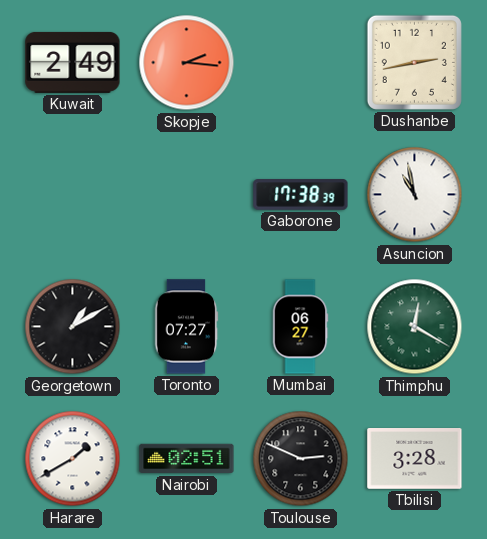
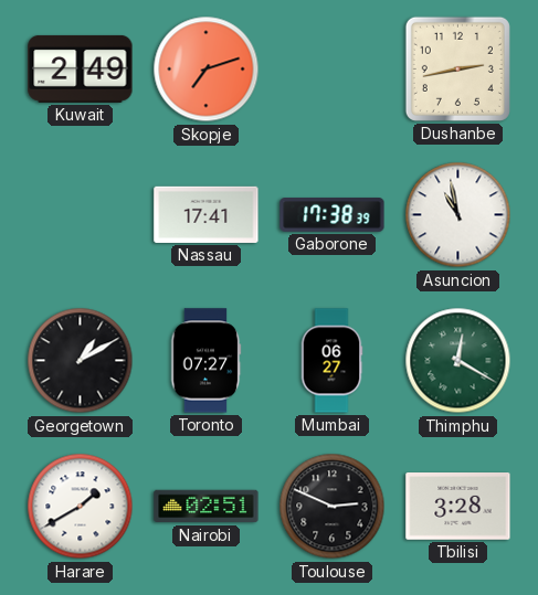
Skopje: 2:16 -> 7:12 (207, 70)
Nassau: none -> 17:41 (207, 214)
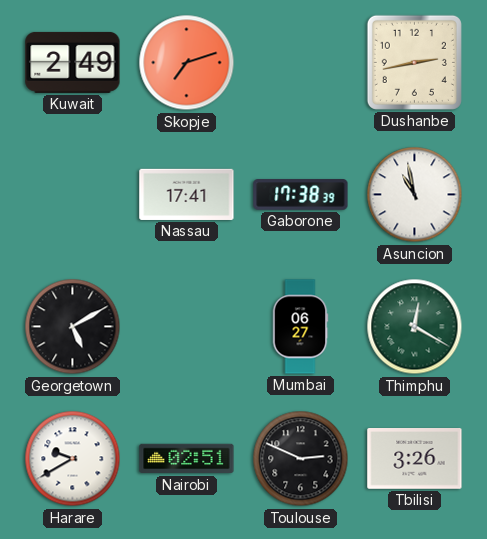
Georgetown: 1:10 -> 5:10 (73, 327)
Toronto: 07:27 -> none (205, 361)
Harare: 1:40 -> 9:40 (73, 459)
Tbilisi: 3:28 -> 3:26 (415, 459)
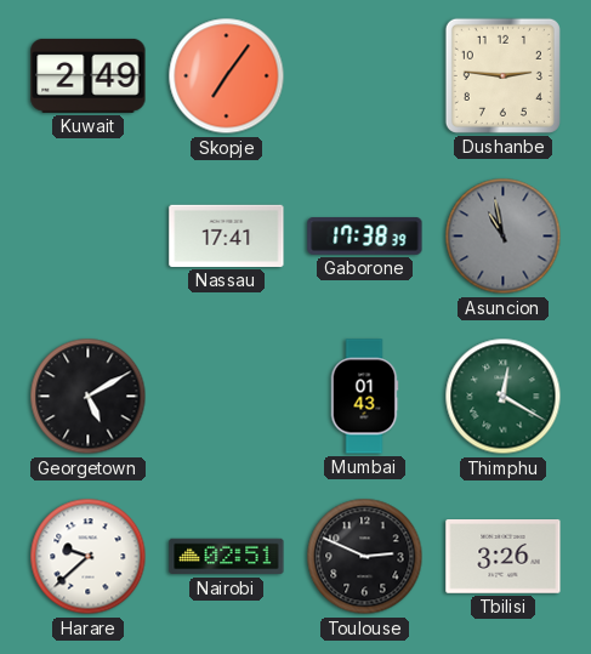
Skopje: 7:12 -> 7:06 (227, 76)
Dushanbe: 2:43 -> 2:46 (502, 75)
Asuncion dial: white -> grey (504, 237)
Mumbai: 06:27 -> 01:43 (364, 397)
Harare: 9:40 -> 9:38 (89, 557)
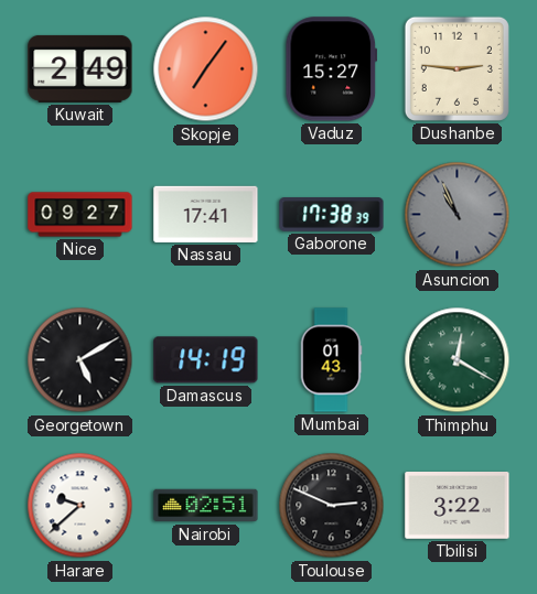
Vaduz: none -> 15:27 (332, 69)
Nice: none -> 09:27 (80, 215)
Asuncion: 10:58 -> 10:56 (458, 215)
Damascus: none -> 14:19 (206, 360)
Tbilisi: 3:26 -> 3:22 (458, 506)
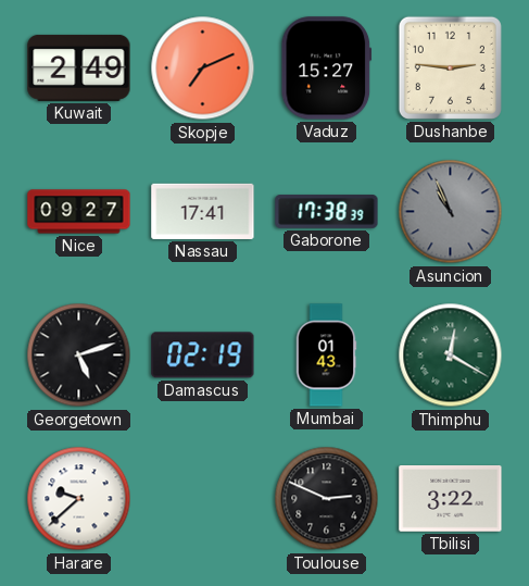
Skopje: 7:06 -> 7:11 (203, 68)
Georgetown: 5:10 -> 5:12 (79, 356)
Damascus: 14:19 -> 02:19 (203, 356)
Nairobi: 02:51 -> none (206, 506)
